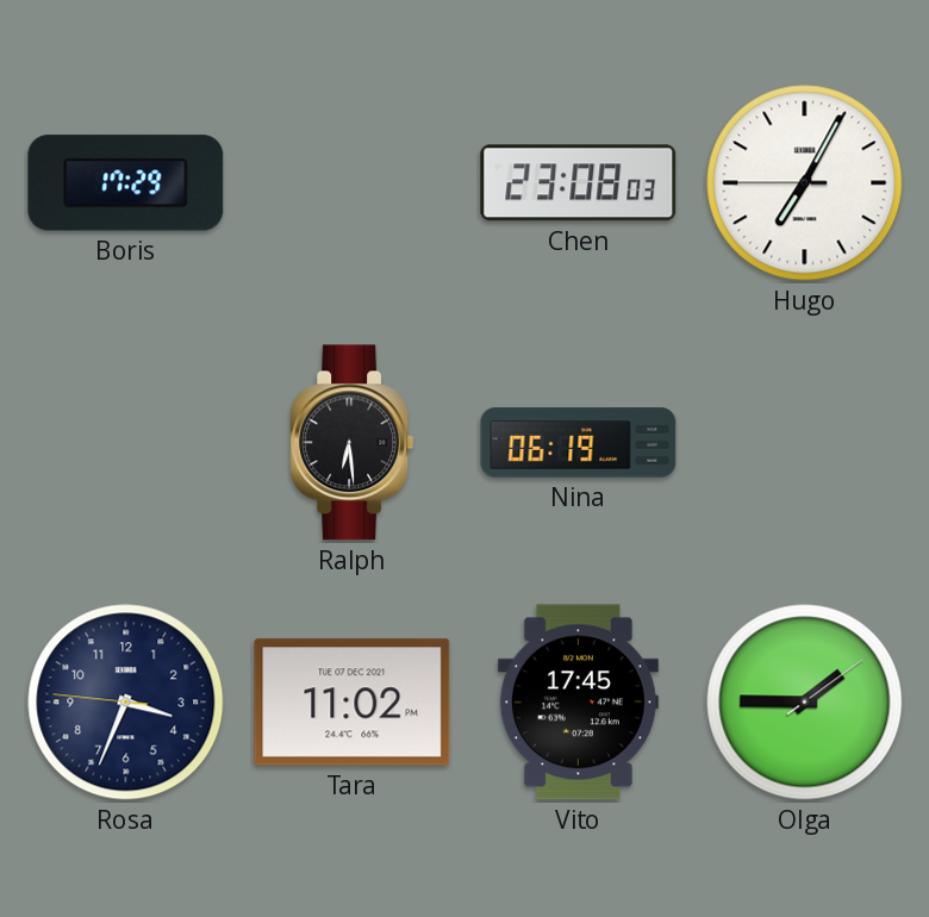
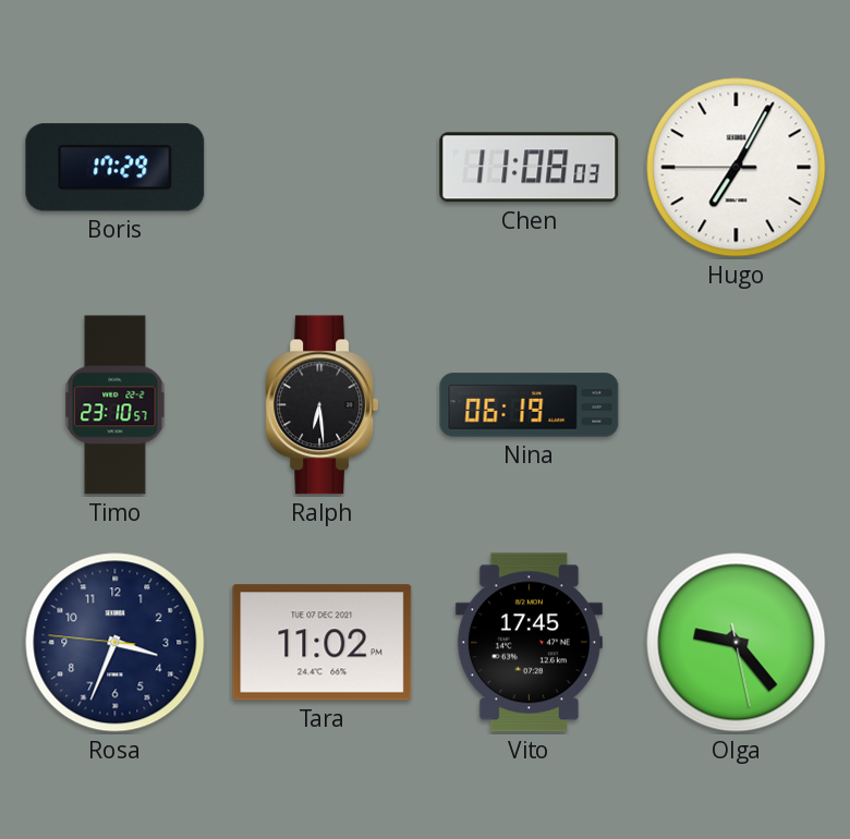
Chen: 23:08 -> 11:08 (530, 168)
Timo: none -> 23:10 (116, 405)
Olga: 1:45 -> 9:23 (737, 643)
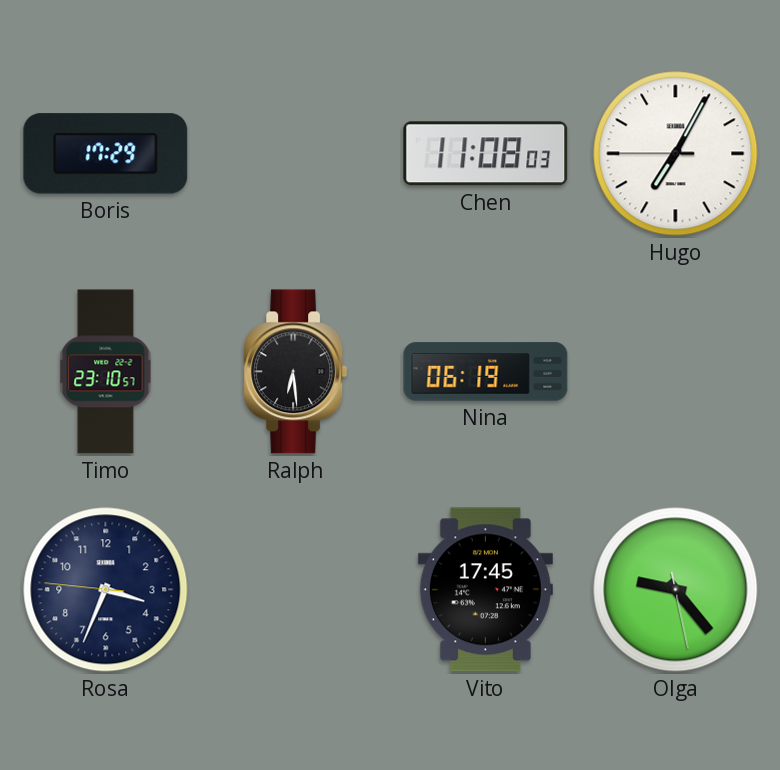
Tara: 11:02 -> none (323, 643)
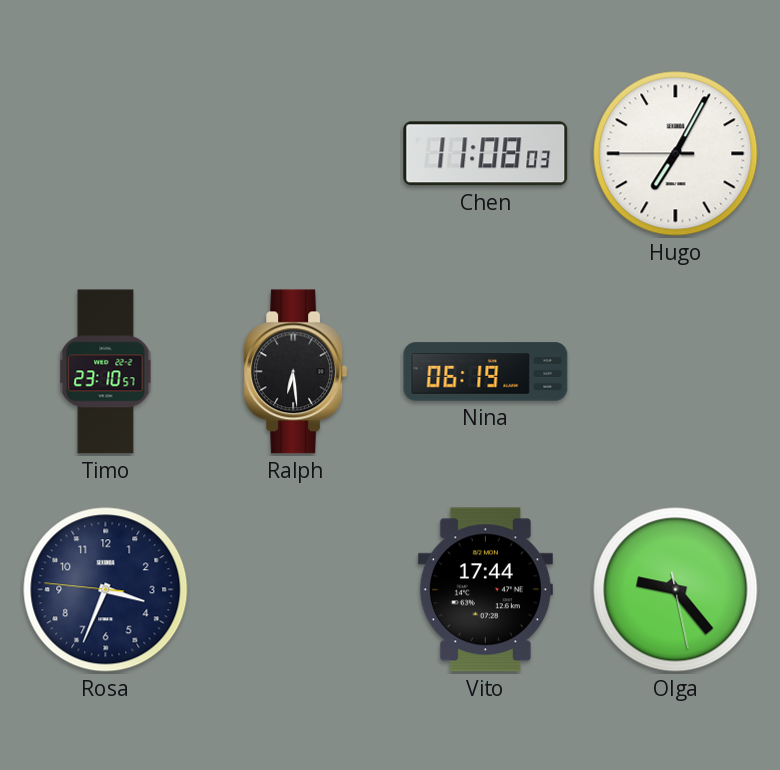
Boris: 17:29 -> none (106, 154)
Vito: 17:45 -> 17:44 (485, 590)
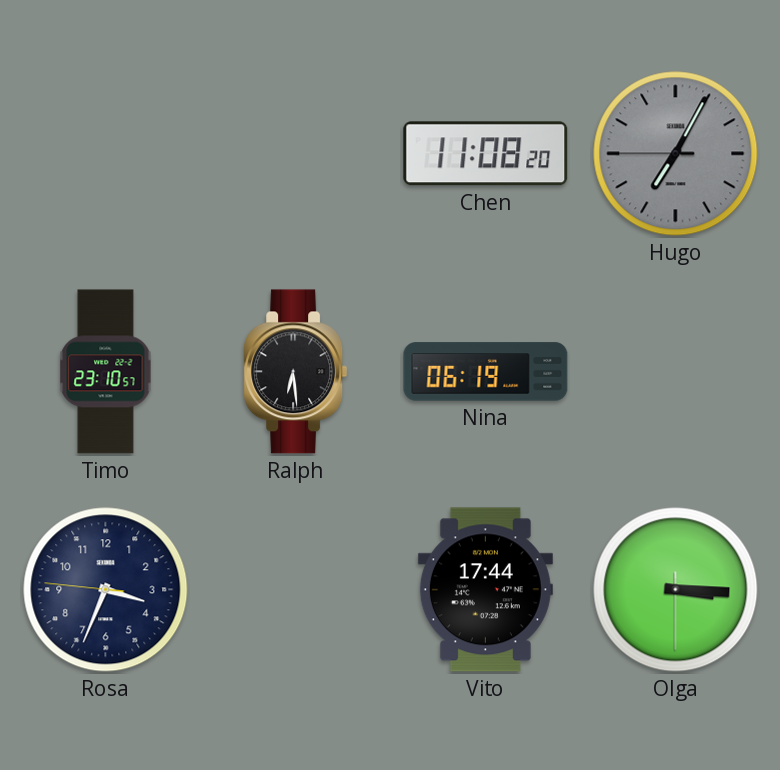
Chen: 11:08:03 -> 11:08:20 (486, 154)
Hugo dial: white -> grey (676, 154)
Olga: 9:23 -> 3:15 (676, 590)
